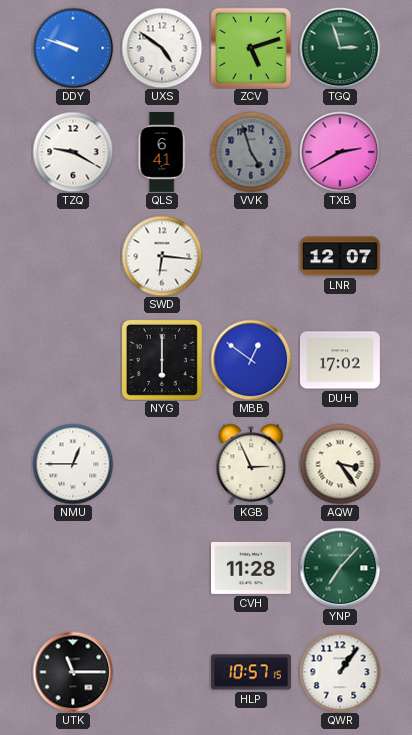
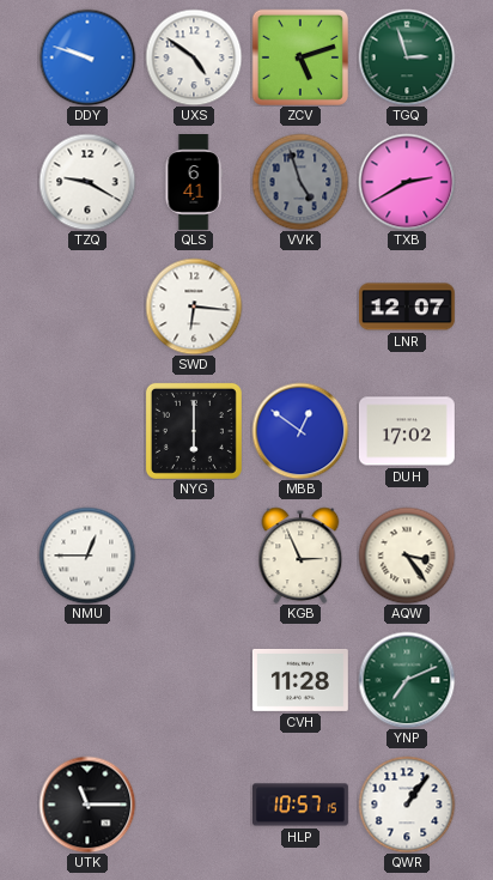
YNP: 7:07 -> 7:11 (407, 680)
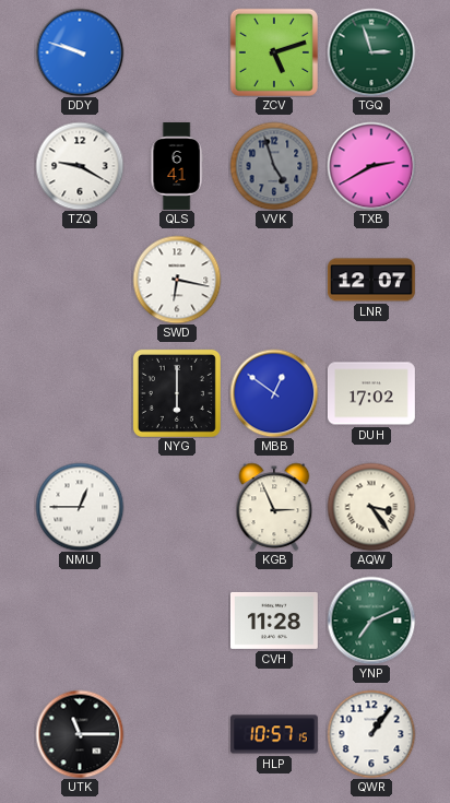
UXS: 4:51 -> none (194, 57)
SWD: 6:16 -> 6:17 (177, 280)
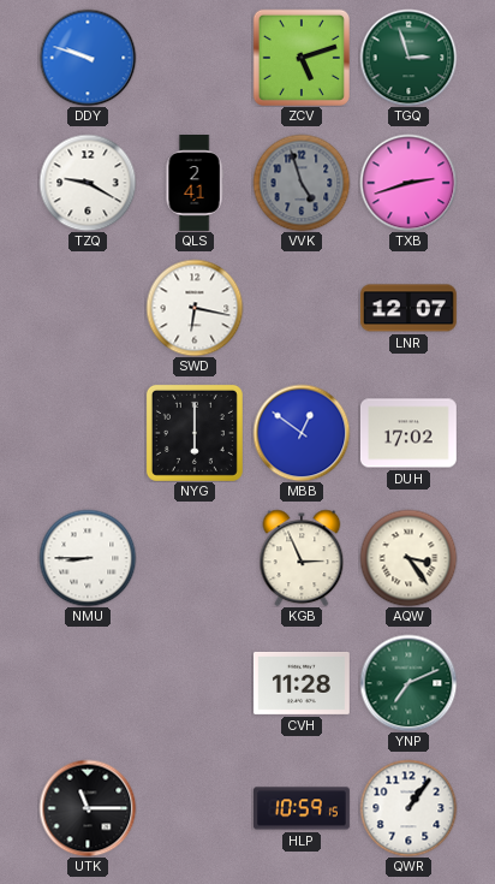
QLS: 6:41 -> 2:41 (195, 184)
TXB: 2:40 -> 2:42 (408, 183)
NMU: 12:45 -> 8:45 (88, 558)
HLP: 10:57 -> 10:59 (303, 808)
